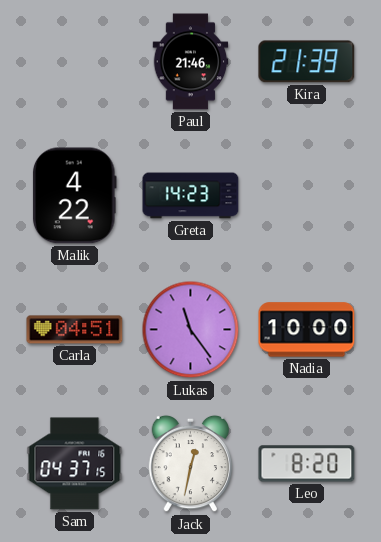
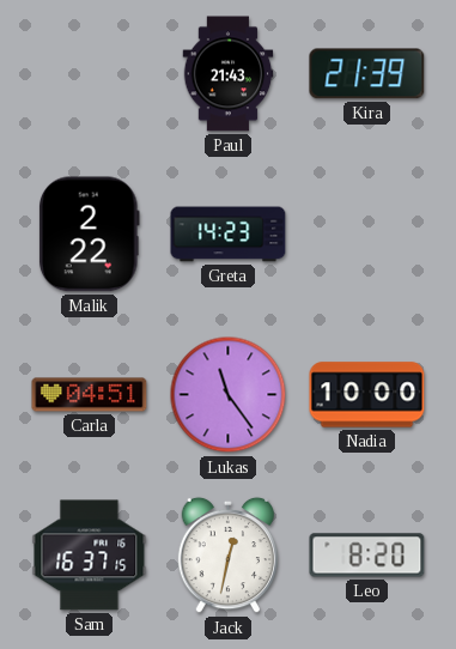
Paul: 21:46 -> 21:43 (229, 74)
Malik: 4:22 -> 2:22 (89, 235)
Sam: 04:37 -> 16:37 (90, 556)
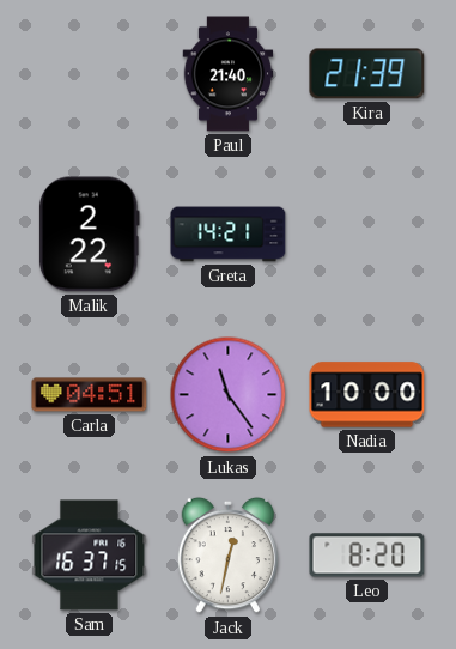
Paul: 21:43 -> 21:40 (229, 74)
Greta: 14:23 -> 14:21 (229, 235)
